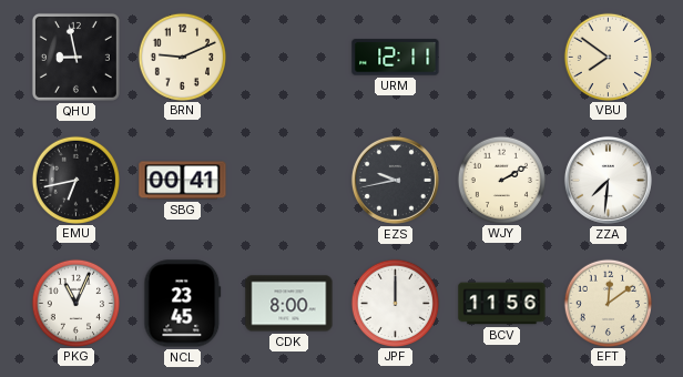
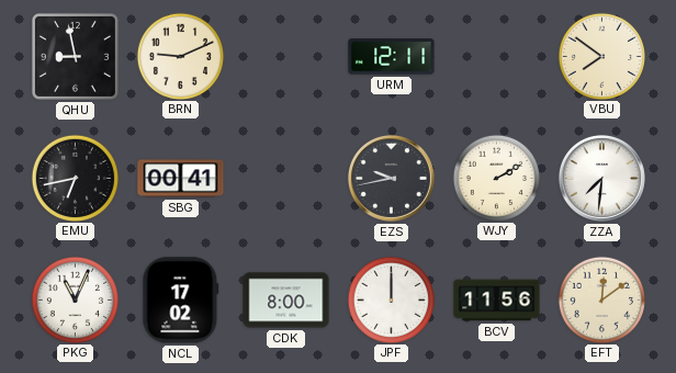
NCL: 23:45 -> 17:02 (181, 301)
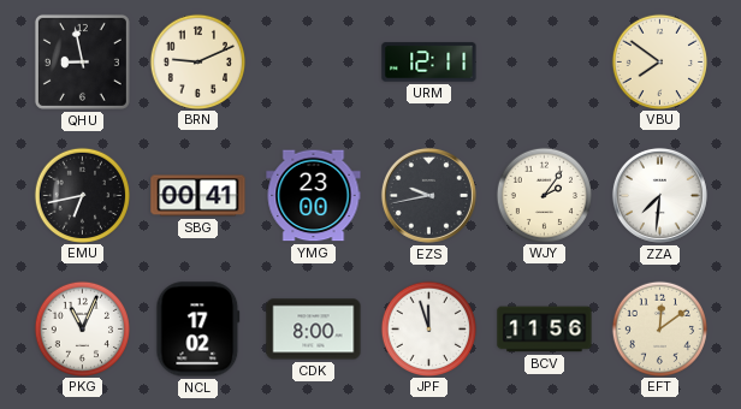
YMG: none -> 23:00 (314, 196)
WJY: 2:10 -> 2:06 (544, 195)
JPF: 12:00 -> 11:57 (428, 328)
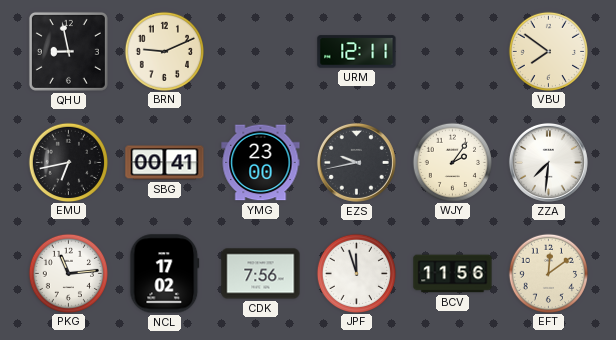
PKG: 11:04 -> 11:14 (68, 273)
CDK: 8:00 -> 7:56 (261, 274)
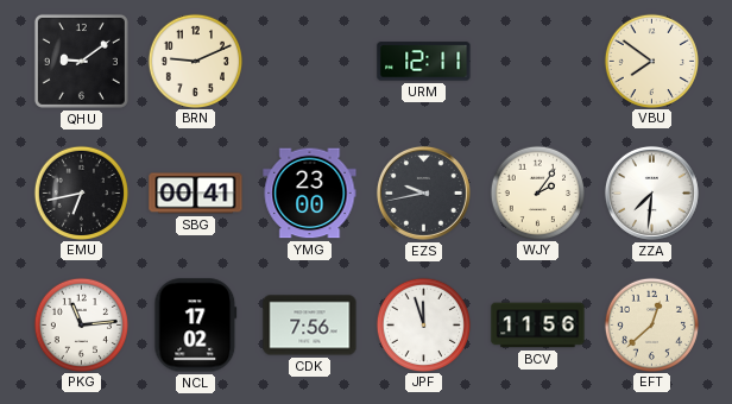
QHU: 8:58 -> 9:09 (81, 61)
EFT: 12:09 -> 12:38 (651, 324)
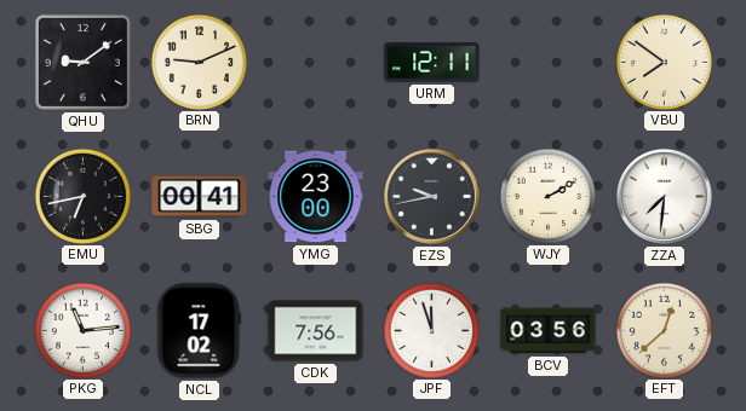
WJY: 2:06 -> 2:10 (547, 196)
BCV: 11:56 -> 03:56 (549, 331)
